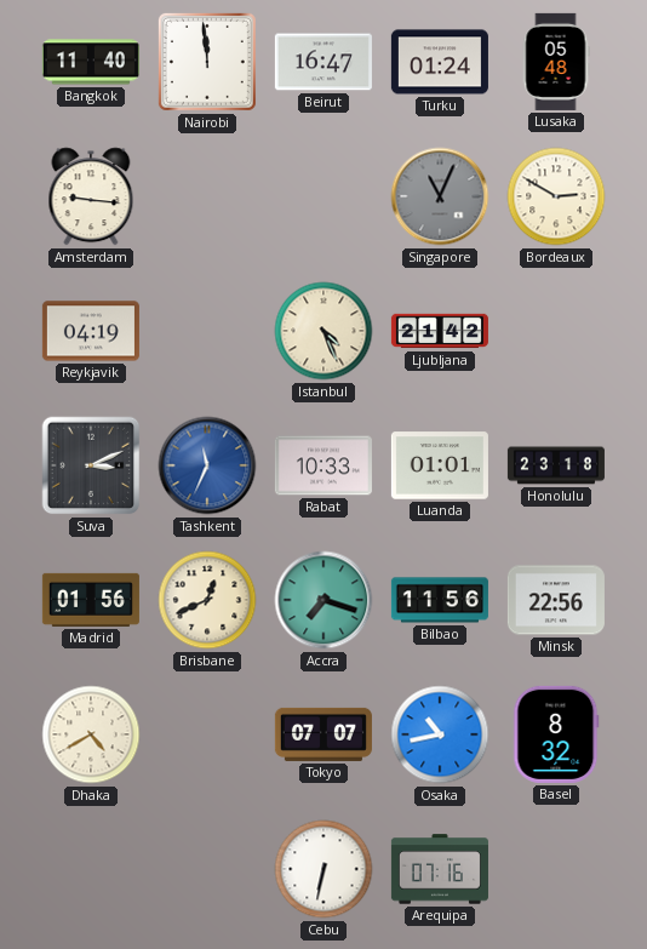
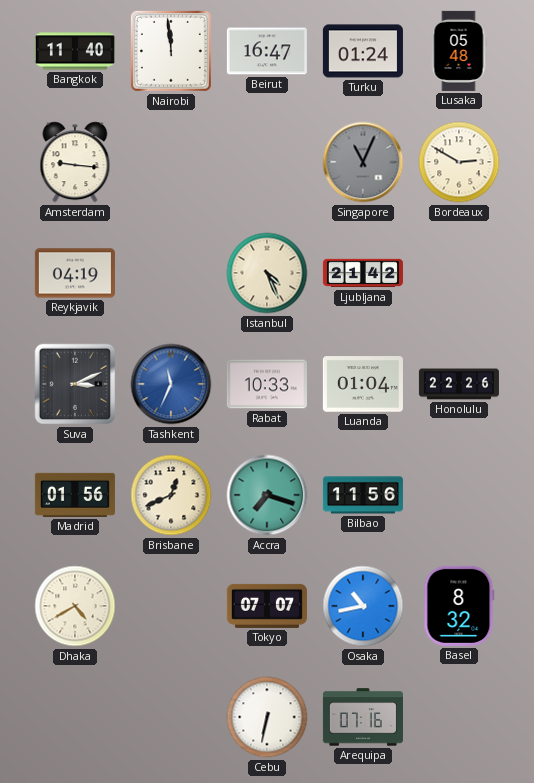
Luanda: 01:01 -> 01:04 (363, 384)
Honolulu: 23:18 -> 22:26 (459, 384)
Minsk: 22:56 -> none (556, 600)
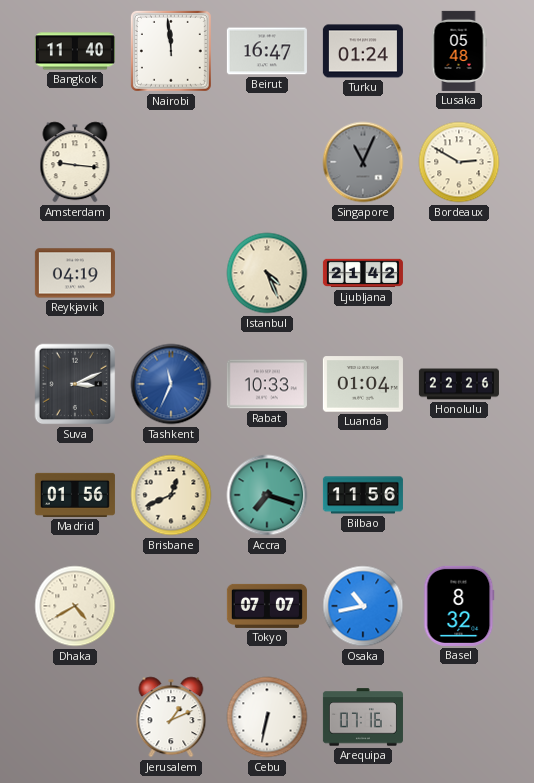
Jerusalem: none -> 1:11 (171, 717)
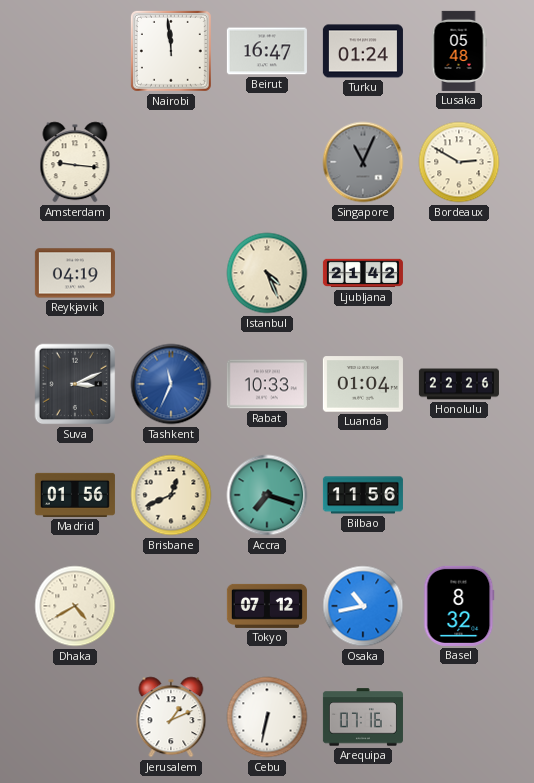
Bangkok: 11:40 -> none (75, 51)
Tokyo: 07:07 -> 07:12 (267, 606)
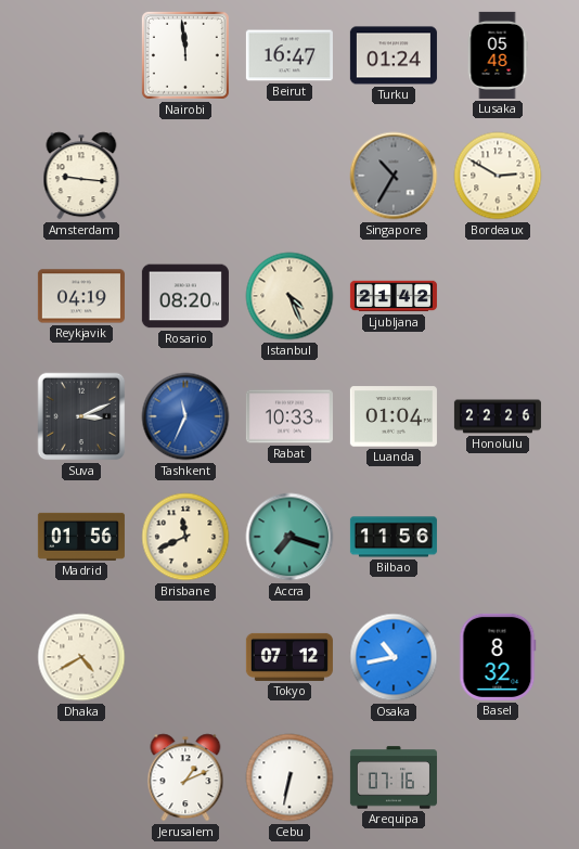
Singapore: 11:04 -> 10:35 (394, 176)
Rosario: none -> 08:20 (185, 296)
Brisbane: 12:41 -> 11:41 (185, 537)
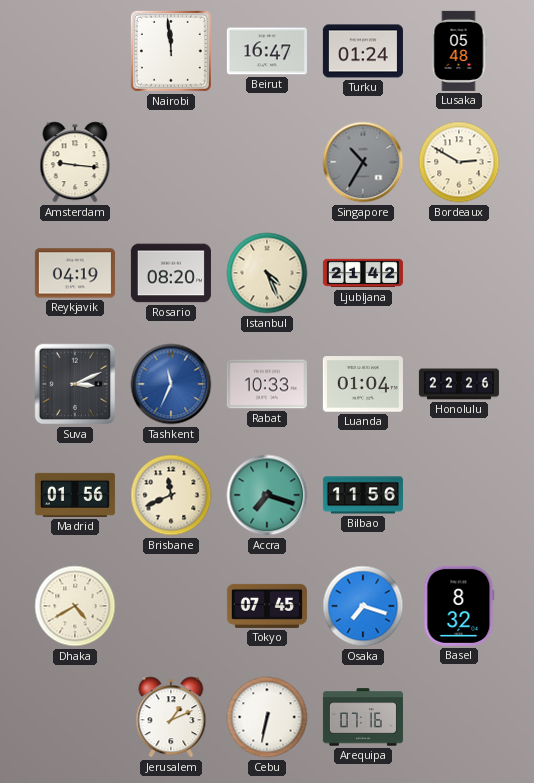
Tokyo: 07:12 -> 07:45 (267, 606)
Osaka: 10:43 -> 7:18 (363, 606)
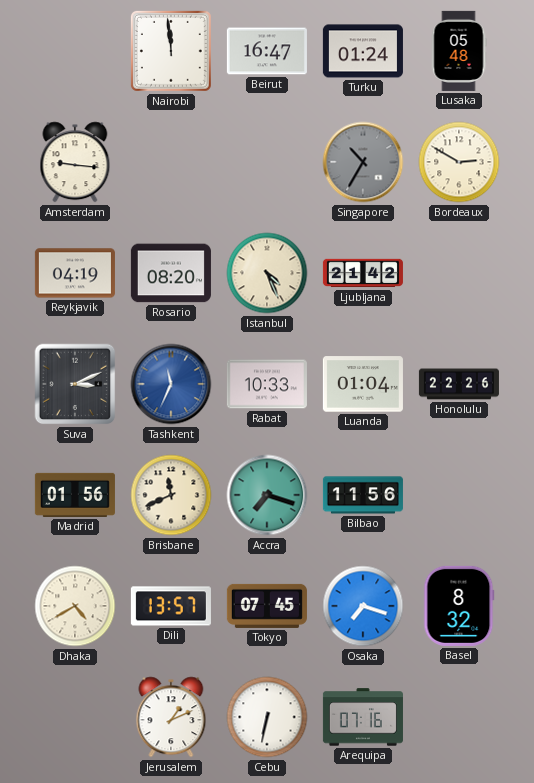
Dili: none -> 13:57 (171, 606)
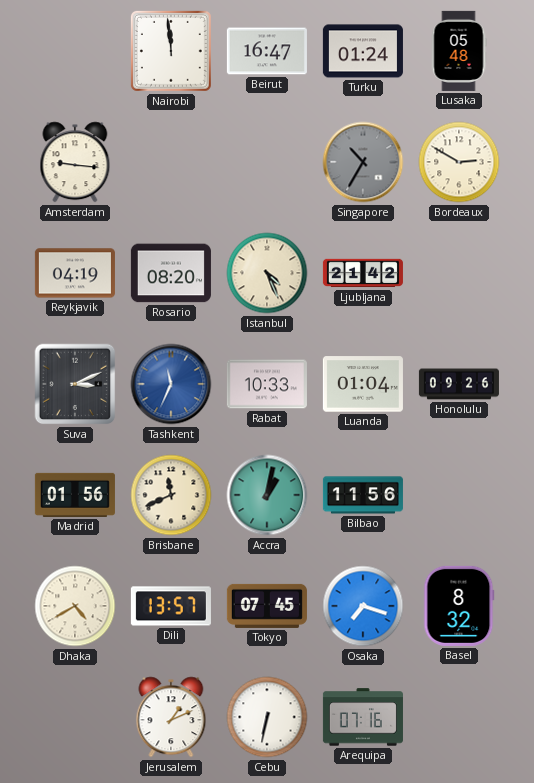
Honolulu: 22:26 -> 09:26 (459, 384)
Accra: 7:18 -> 1:02 (267, 495)
